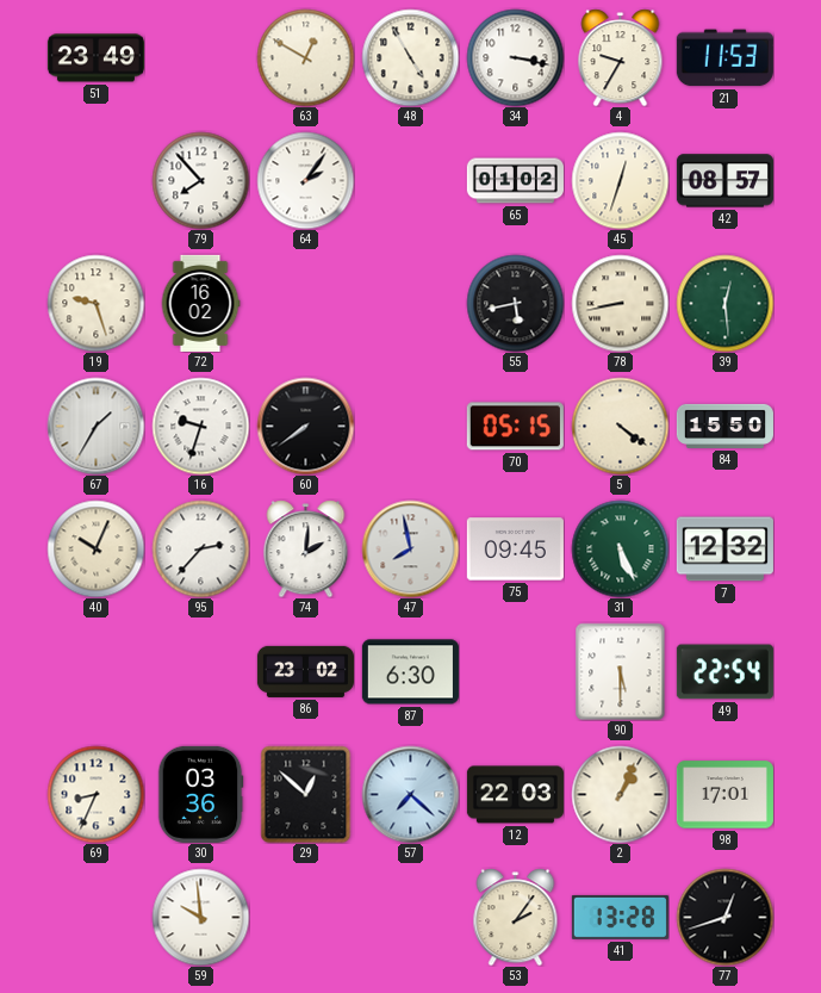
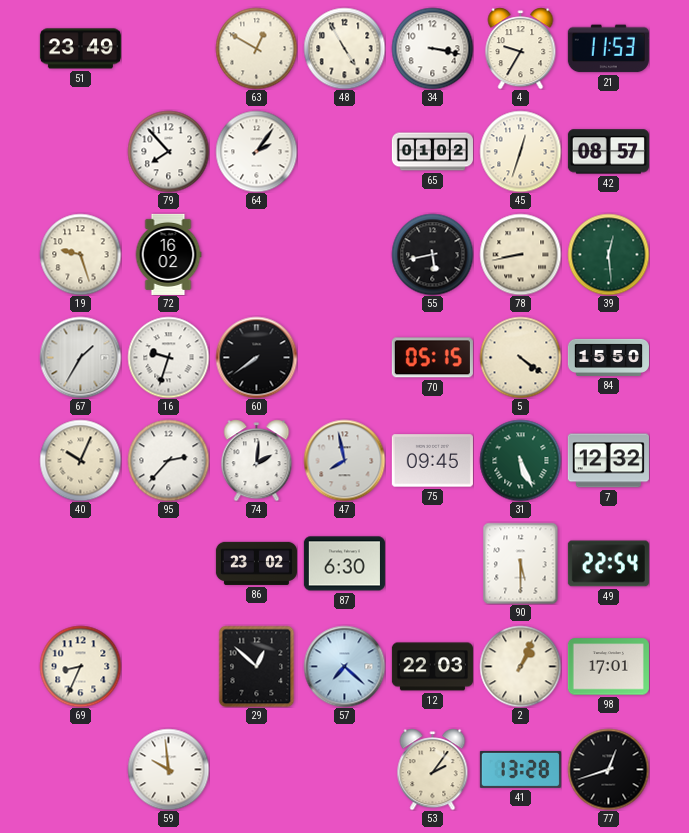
30: 03:36 -> none (200, 794)
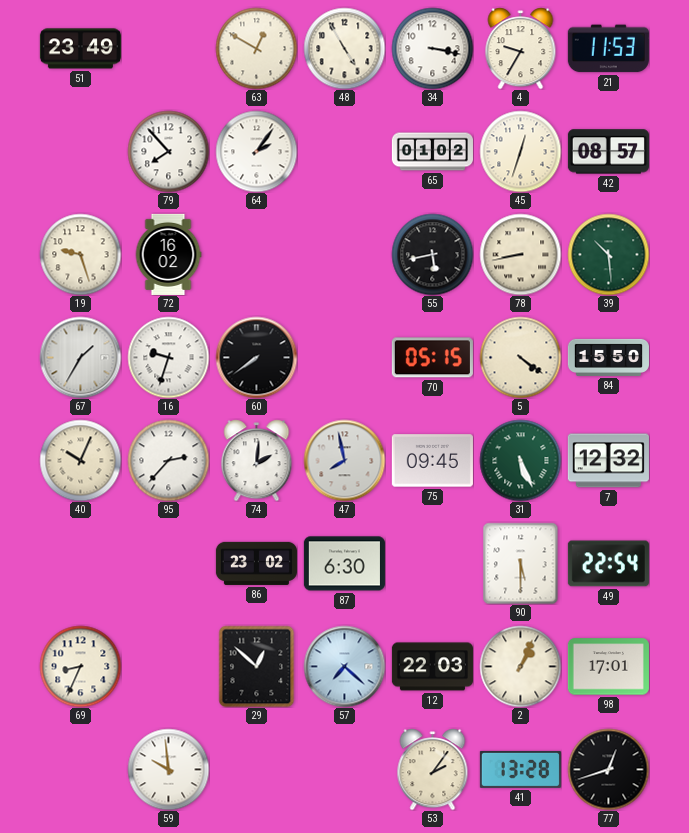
39: 12:29 -> 10:29 (608, 254)
